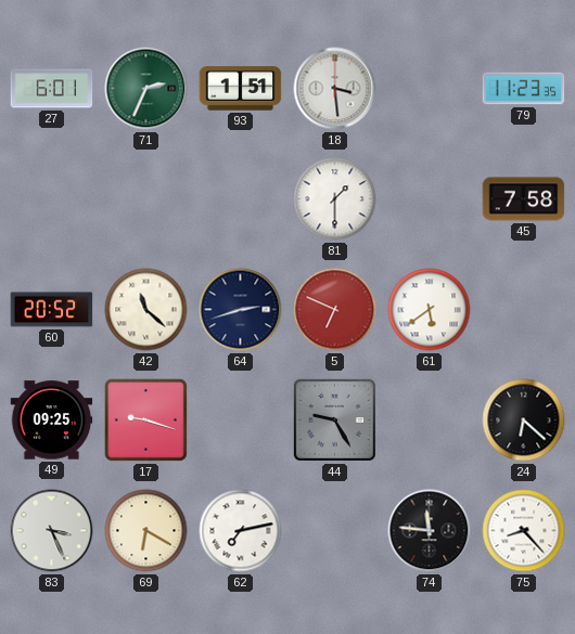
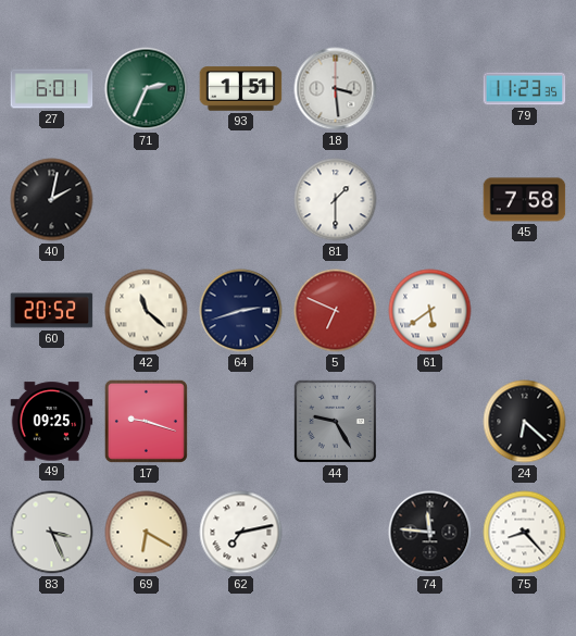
40: none -> 2:02 (52, 200)
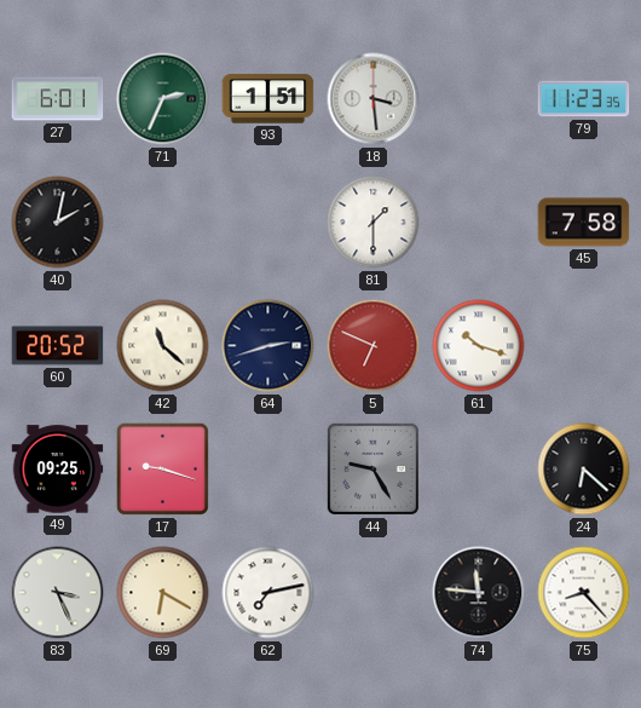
61: 5:39 -> 10:18 (479, 346)
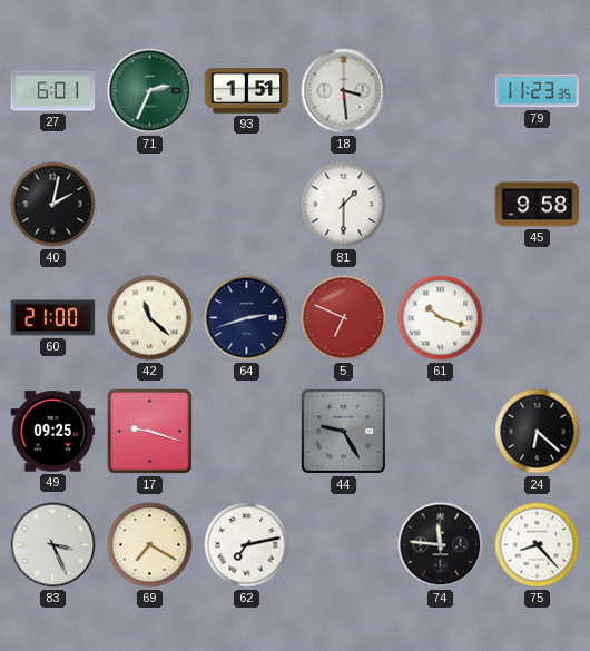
45: 7:58 -> 9:58 (538, 205)
60: 20:52 -> 21:00 (53, 318)
69: 6:20 -> 7:20 (150, 545)
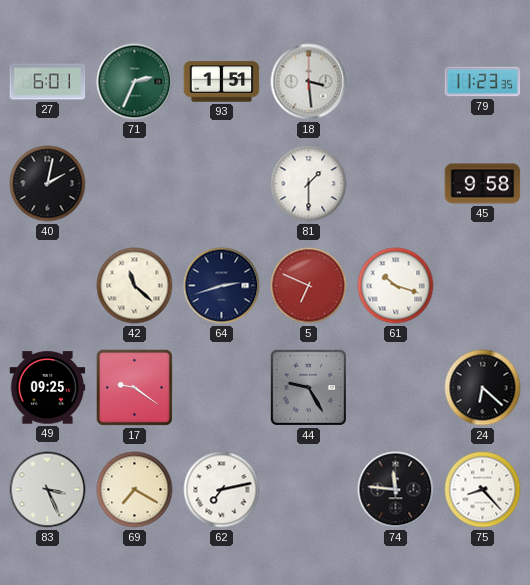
60: 21:00 -> none (53, 318)
17: 9:18 -> 9:21 (134, 387)
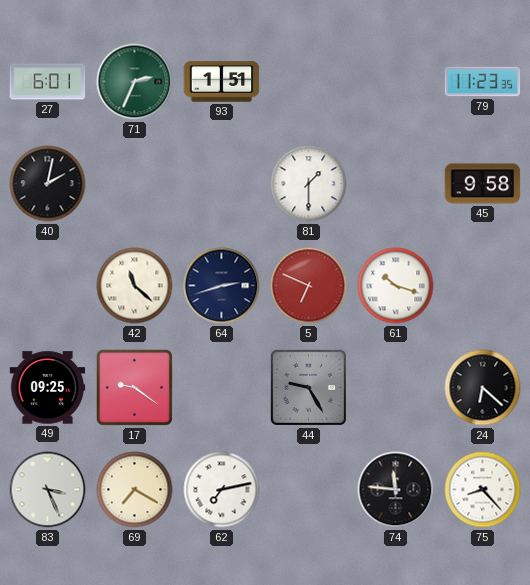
18: 3:29 -> none (309, 82)
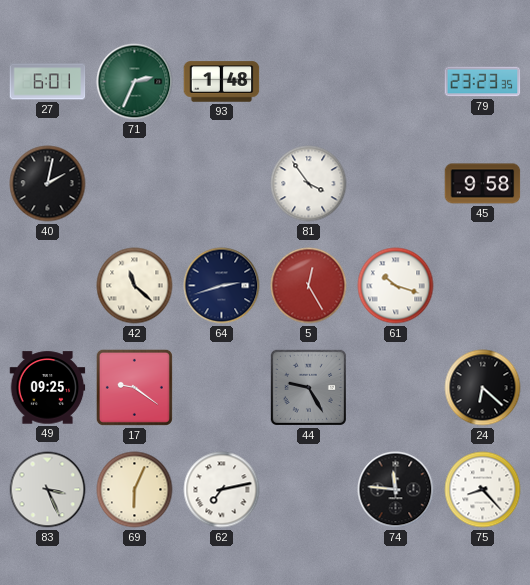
93: 1:51 -> 1:48 (222, 82)
79: 11:23 -> 23:23 (483, 82)
81: 1:30 -> 3:54 (309, 184)
5: 6:49 -> 12:25 (309, 286)
69: 7:20 -> 6:04 (135, 490)
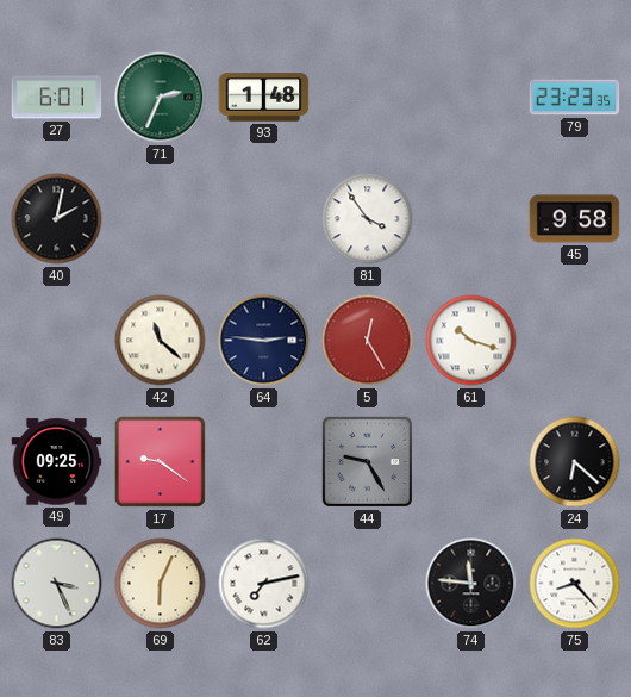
64: 2:42 -> 2:46 (264, 341)
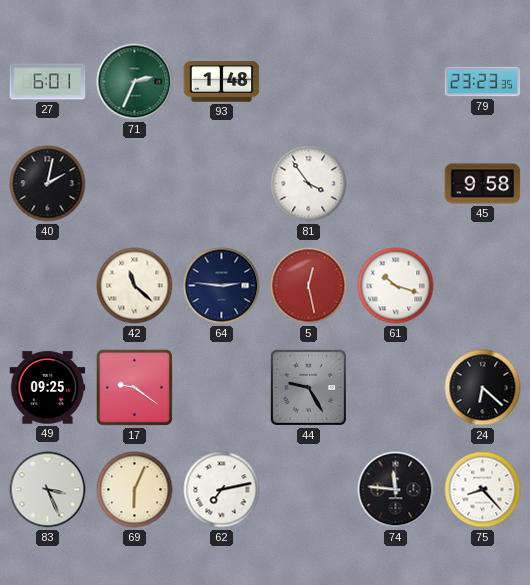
5: 12:25 -> 12:28 (309, 286)
